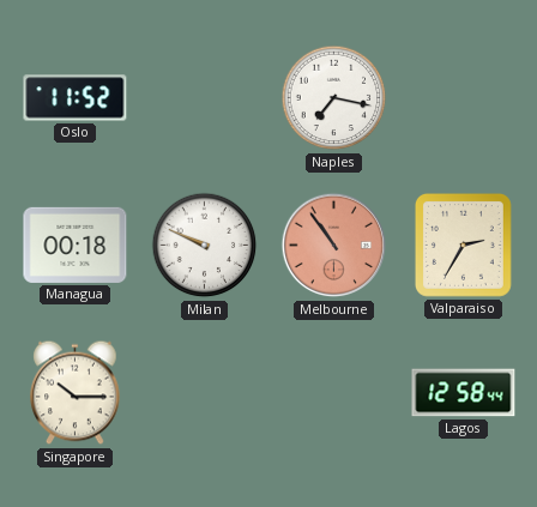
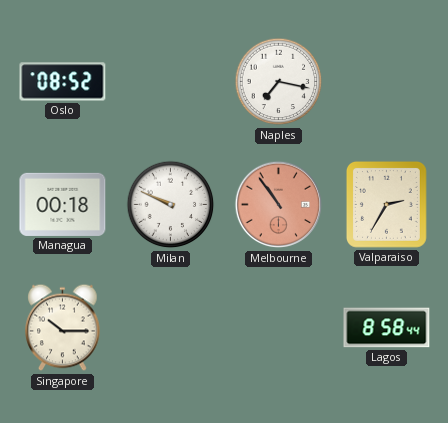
Oslo: 11:52 -> 08:52 (63, 82)
Lagos: 12:58 -> 8:58 (387, 328)
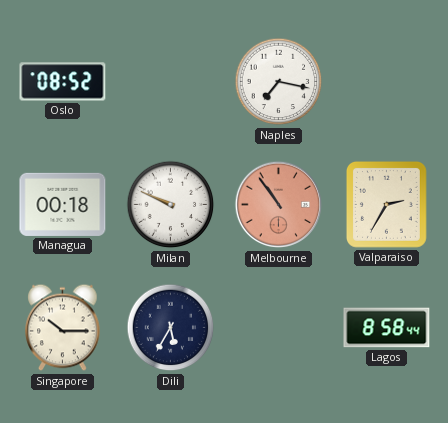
Dili: none -> 5:35 (171, 328)
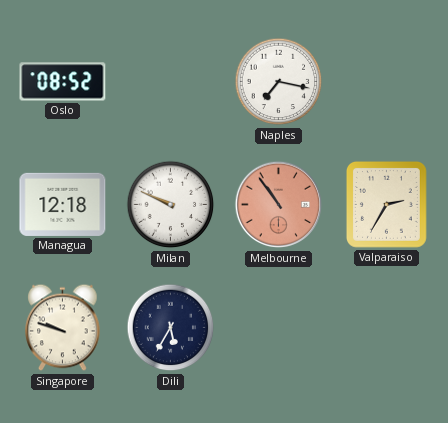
Managua: 00:18 -> 12:18 (63, 204)
Singapore: 10:15 -> 9:48 (63, 328)
Lagos: 8:58 -> none (387, 328)
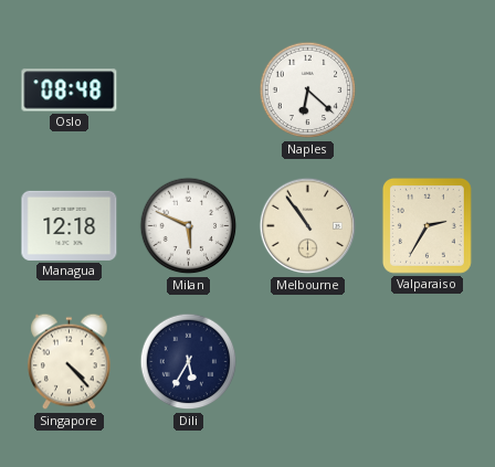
Oslo: 08:52 -> 08:48 (70, 91)
Naples: 7:17 -> 6:22 (308, 91)
Milan: 9:49 -> 5:49 (189, 226)
Melbourne dial: salmon -> cream (308, 226)
Singapore: 9:48 -> 4:23 (70, 362)
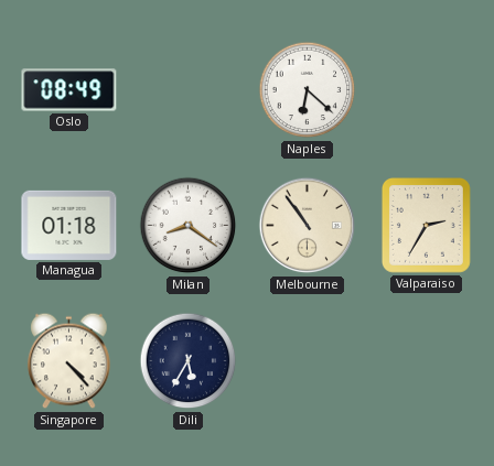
Oslo: 08:48 -> 08:49 (69, 90)
Managua: 12:18 -> 01:18 (69, 225)
Milan: 5:49 -> 8:21 (189, 226)
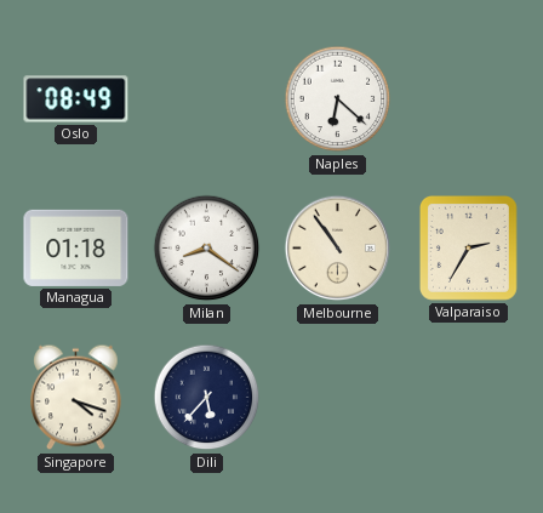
Singapore: 4:23 -> 4:18 (76, 398)
Dili: 5:35 -> 5:37 (207, 398)
